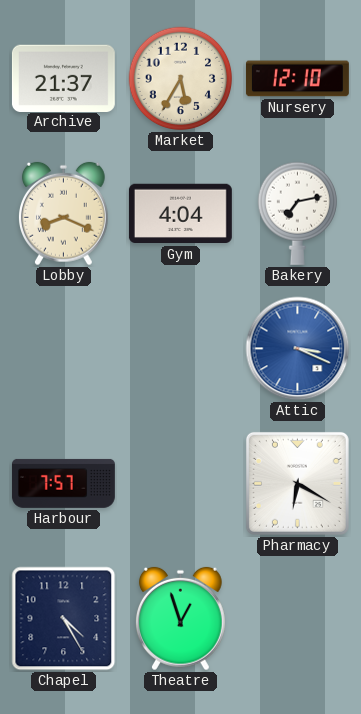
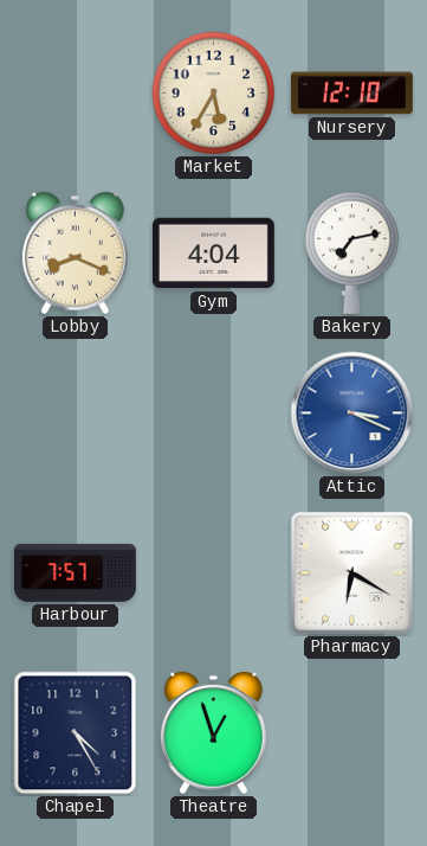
Archive: 21:37 -> none (63, 78)
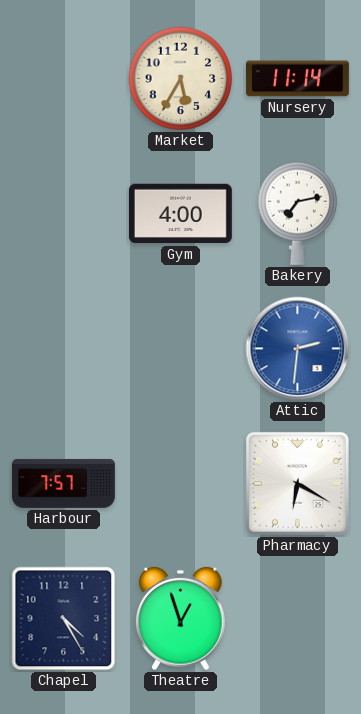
Nursery: 12:10 -> 11:14 (297, 79)
Lobby: 8:19 -> none (75, 254)
Gym: 4:04 -> 4:00 (180, 214)
Attic: 3:19 -> 2:31 (298, 349)
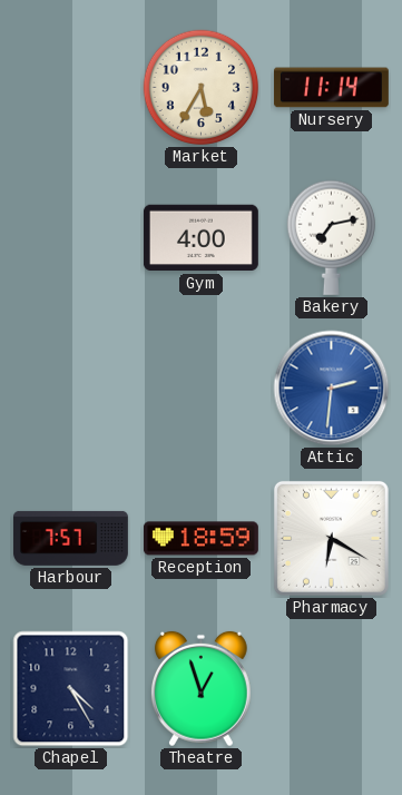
Reception: none -> 18:59 (200, 539)
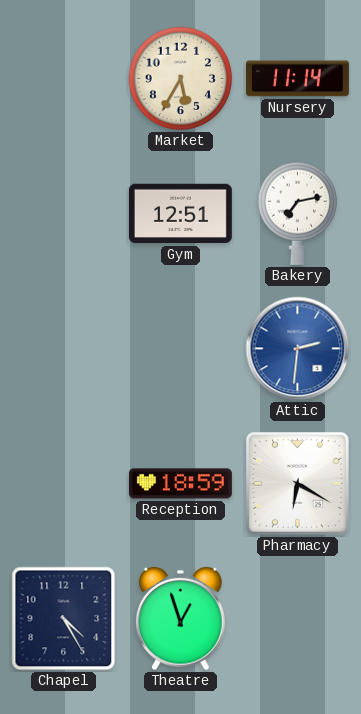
Gym: 4:00 -> 12:51 (180, 214)
Harbour: 7:57 -> none (70, 538)
